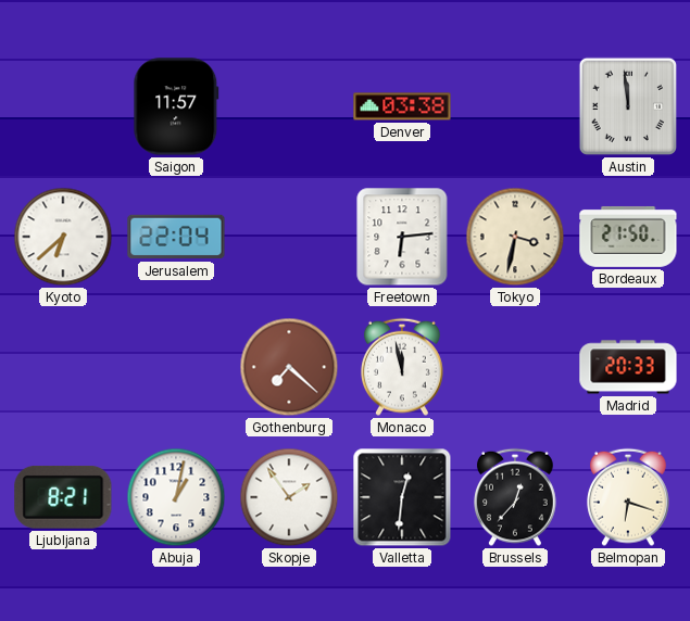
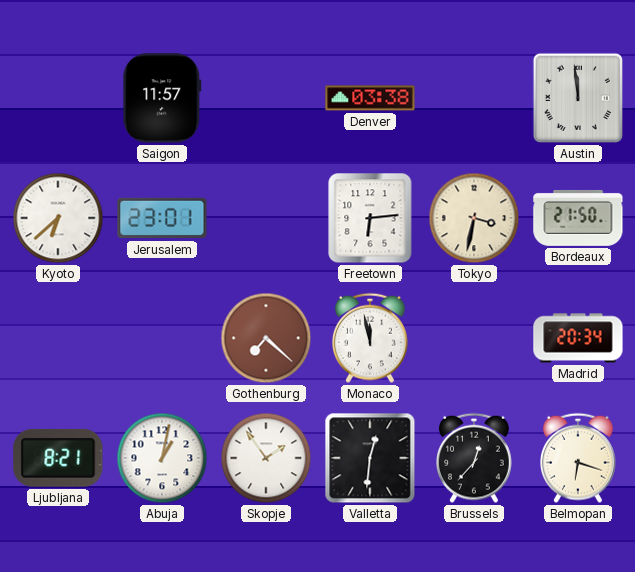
Jerusalem: 22:04 -> 23:01 (162, 218)
Madrid: 20:33 -> 20:34 (578, 338)
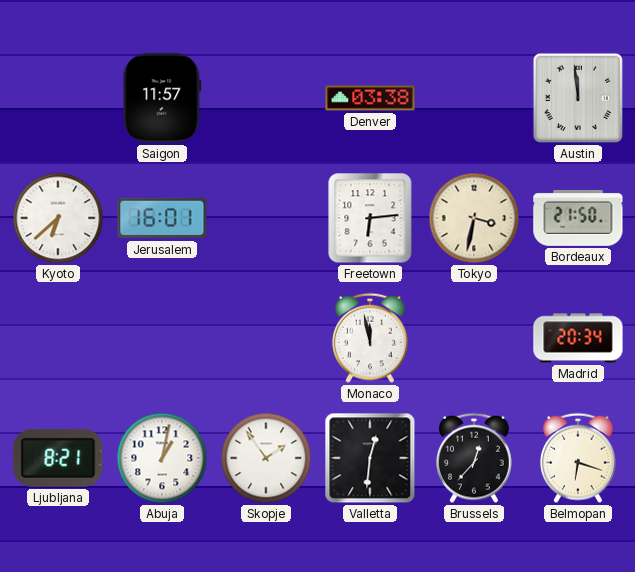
Jerusalem: 23:01 -> 16:01 (162, 218)
Gothenburg: 7:22 -> none (266, 338)
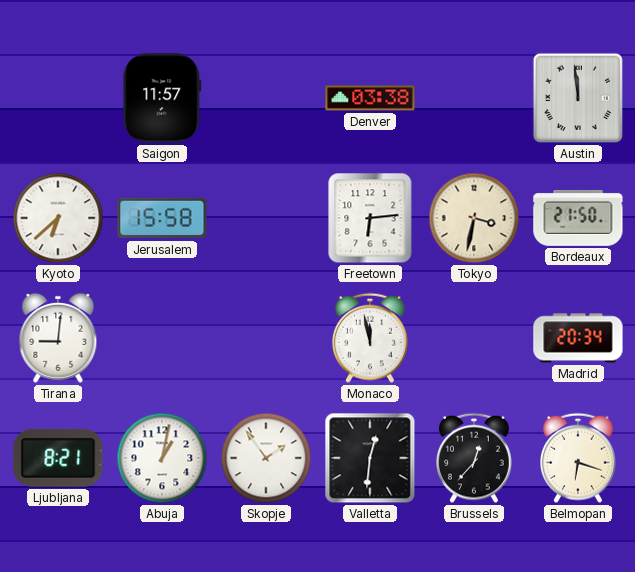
Jerusalem: 16:01 -> 15:58 (162, 218)
Tirana: none -> 9:01 (58, 338)
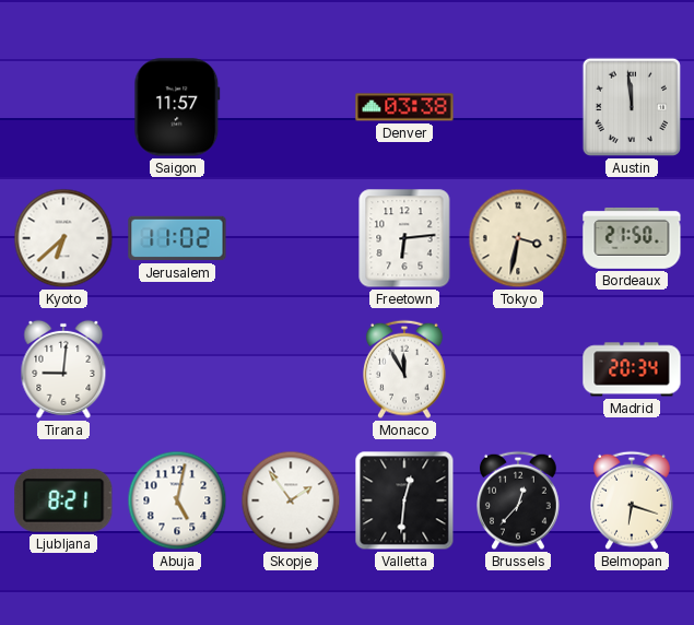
Jerusalem: 15:58 -> 11:02 (177, 238)
Monaco: 11:58 -> 11:55 (405, 369)
Abuja: 1:02 -> 5:02 (177, 500)
